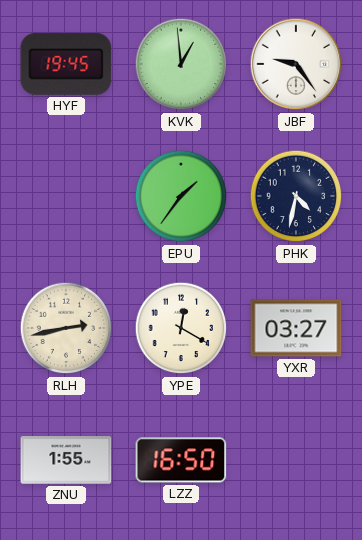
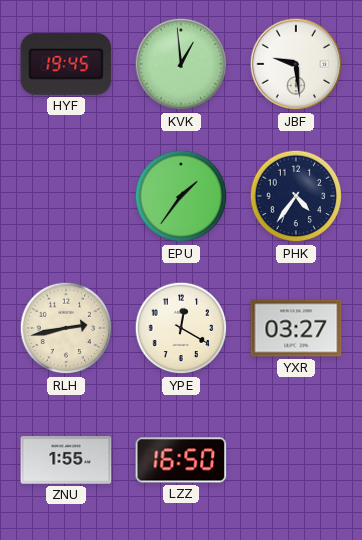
JBF: 9:24 -> 9:29 (296, 64)
PHK: 4:32 -> 4:36 (296, 196)
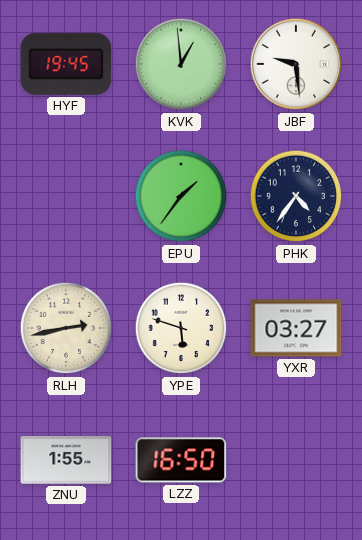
YPE: 12:20 -> 5:48 (181, 328)
